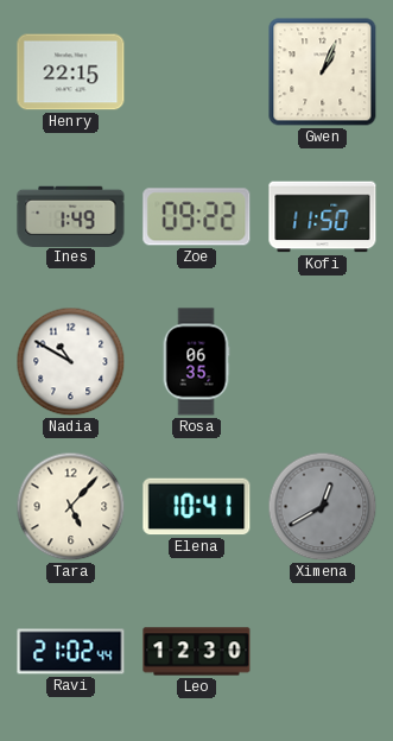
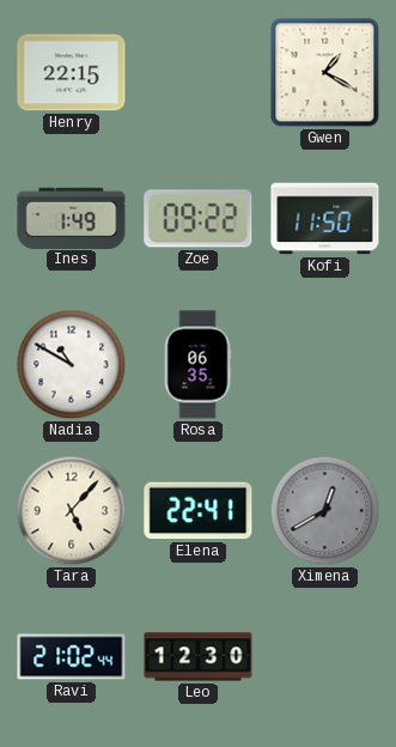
Gwen: 1:04 -> 1:20 (325, 73)
Elena: 10:41 -> 22:41 (199, 511)
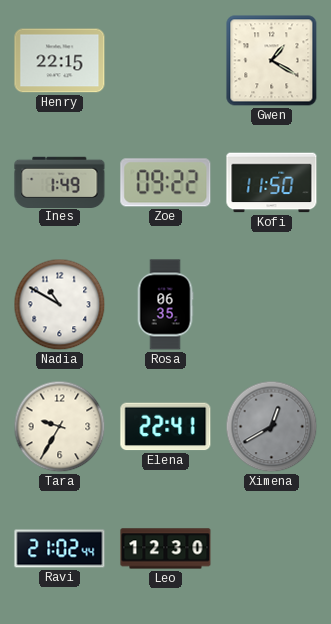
Tara: 5:07 -> 9:35 (60, 427)
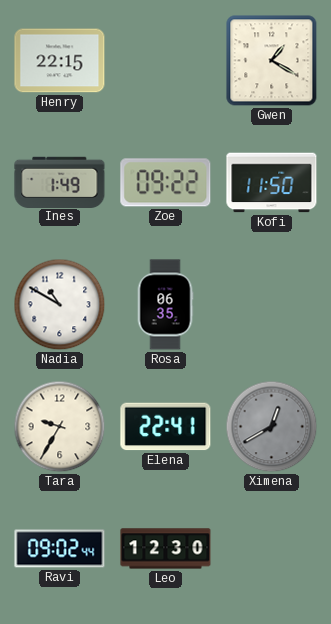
Ravi: 21:02 -> 09:02 (60, 549)
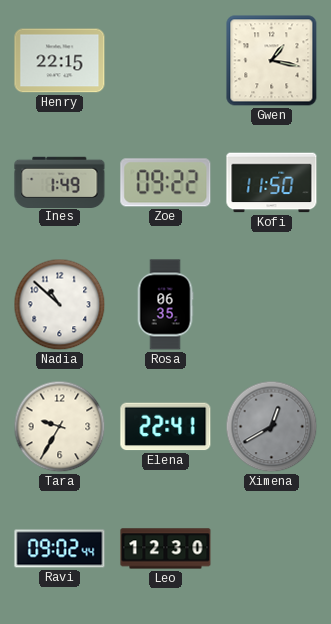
Gwen: 1:20 -> 1:17 (272, 61)
Nadia: 10:50 -> 10:52 (60, 305)
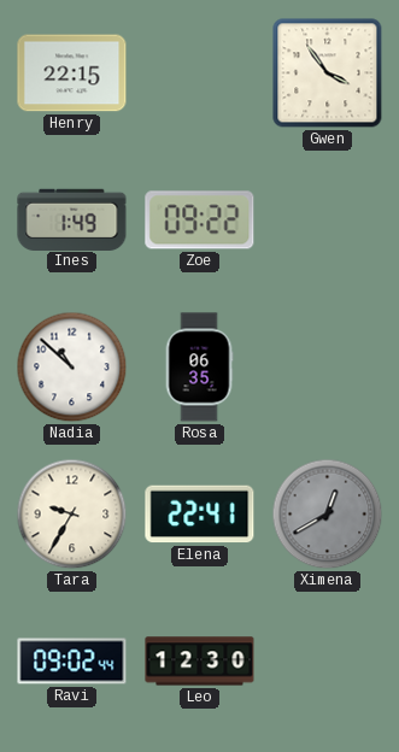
Gwen: 1:17 -> 3:54 (328, 74)
Kofi: 11:50 -> none (272, 183)
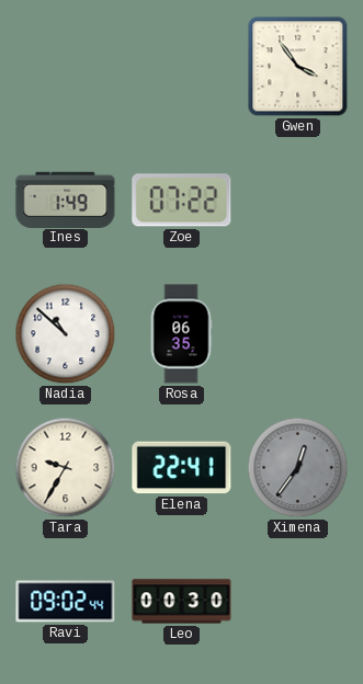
Henry: 22:15 -> none (72, 74)
Zoe: 09:22 -> 07:22 (182, 201)
Ximena: 12:40 -> 12:36 (298, 468)
Leo: 12:30 -> 00:30 (182, 602)
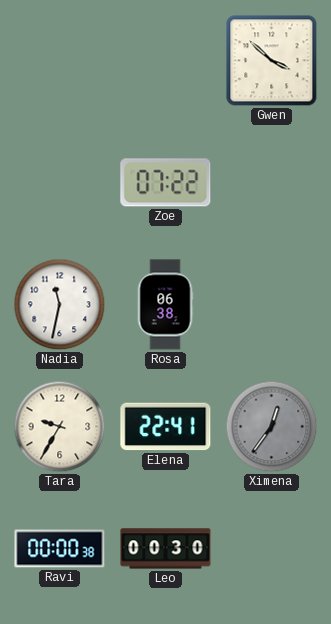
Gwen: 3:54 -> 3:52 (272, 61)
Ines: 1:49 -> none (66, 200)
Nadia: 10:52 -> 11:32 (60, 305)
Rosa: 06:35 -> 06:38 (165, 305)
Ravi: 09:02 -> 00:00 (60, 549)
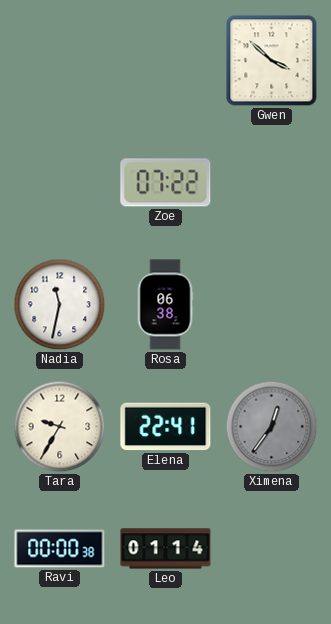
Leo: 00:30 -> 01:14 (166, 549)
